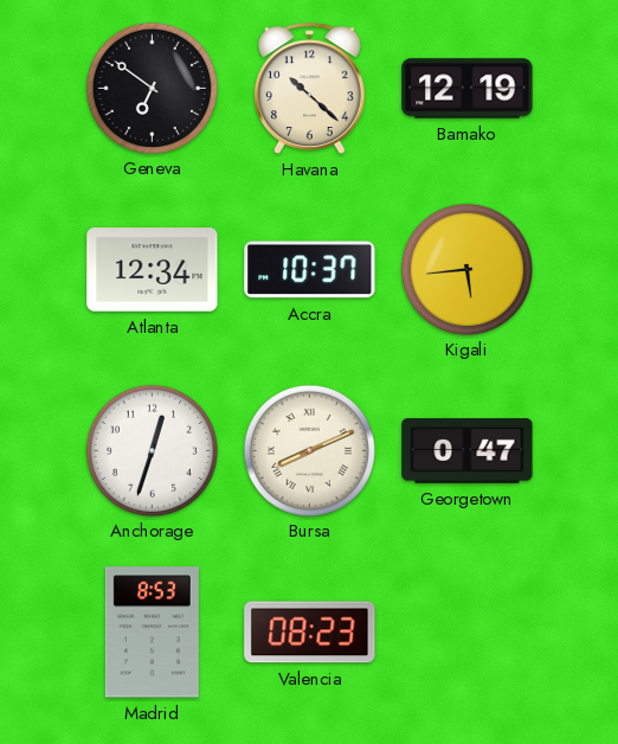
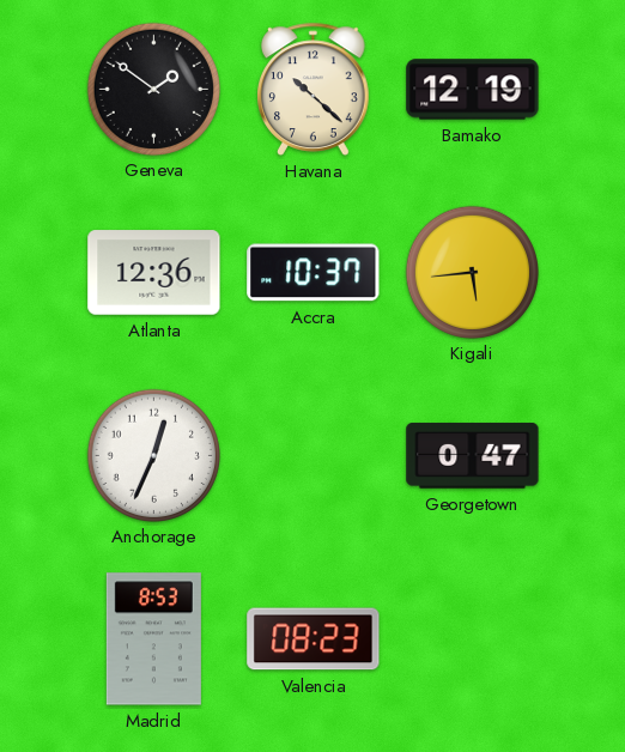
Geneva: 6:51 -> 1:51 (153, 89)
Atlanta: 12:34 -> 12:36 (154, 273)
Anchorage: 12:33 -> 12:34 (153, 455)
Bursa: 8:11 -> none (309, 450)
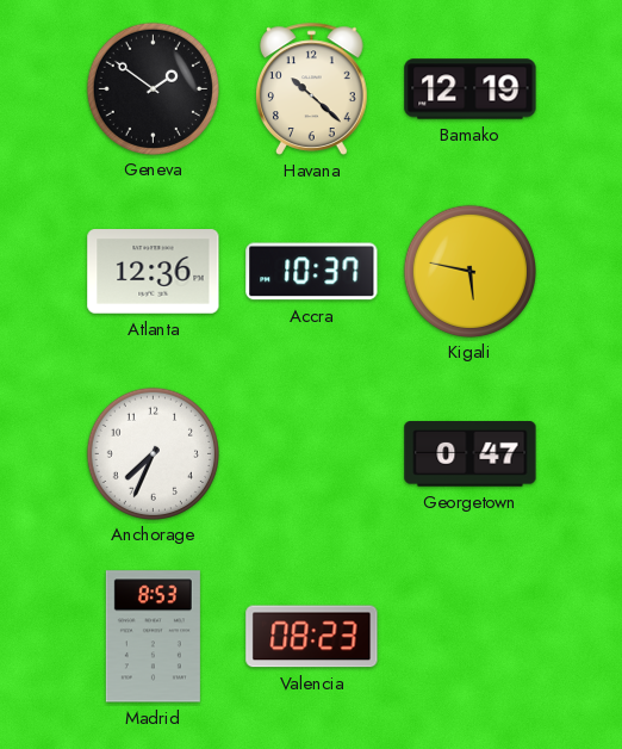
Kigali: 5:44 -> 5:47 (469, 271)
Anchorage: 12:34 -> 7:34 (153, 453)
